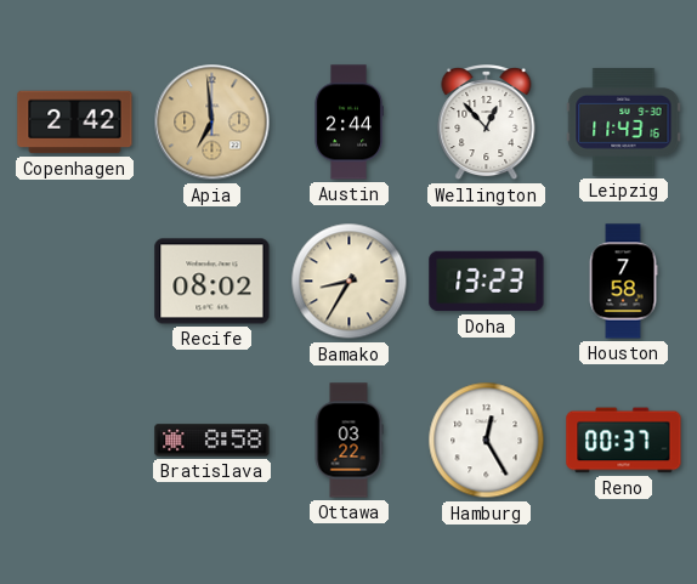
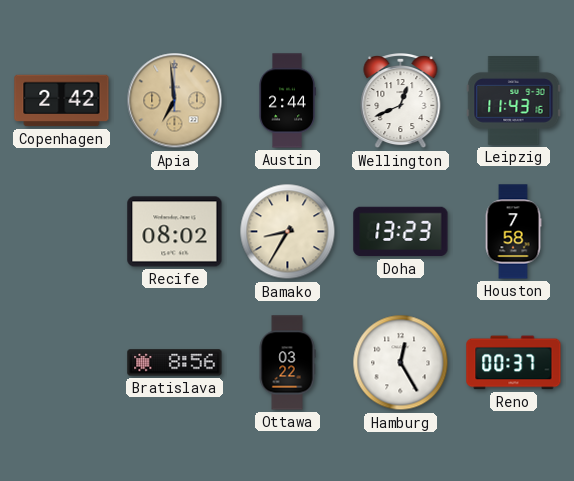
Wellington: 12:53 -> 12:41 (401, 102)
Bratislava: 8:58 -> 8:56 (175, 363)
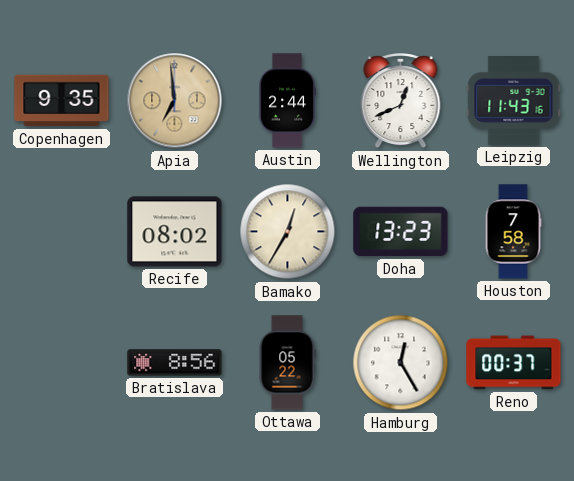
Copenhagen: 2:42 -> 9:35 (62, 101)
Bamako: 8:35 -> 12:35 (288, 232)
Ottawa: 03:22 -> 05:22 (287, 363)
